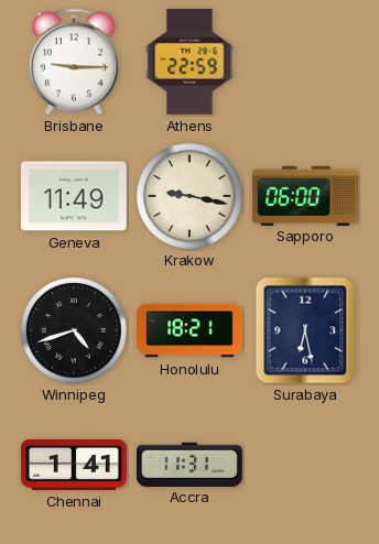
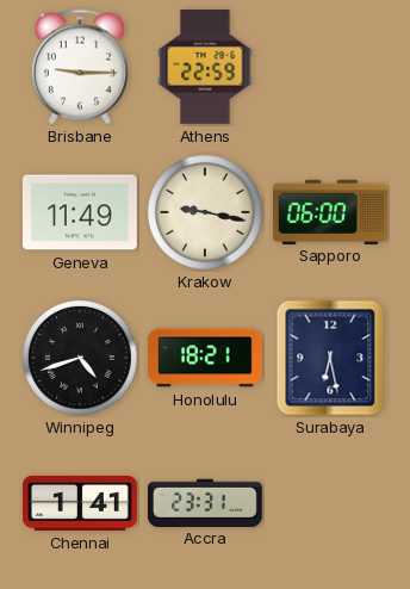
Accra: 11:31 -> 23:31 (205, 502)
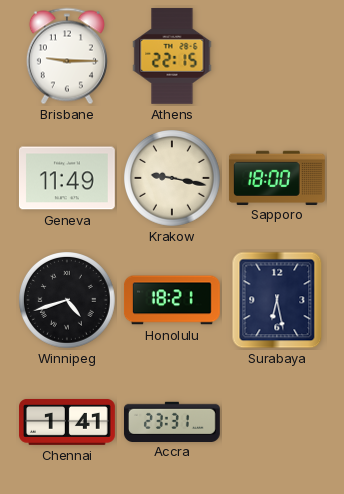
Athens: 22:59 -> 22:15 (172, 56)
Sapporo: 06:00 -> 18:00 (277, 177)
